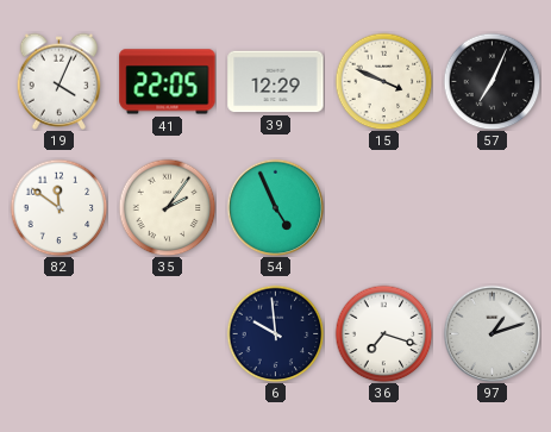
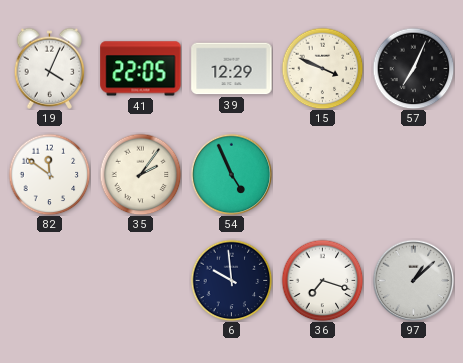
97: 1:12 -> 1:08 (413, 280)
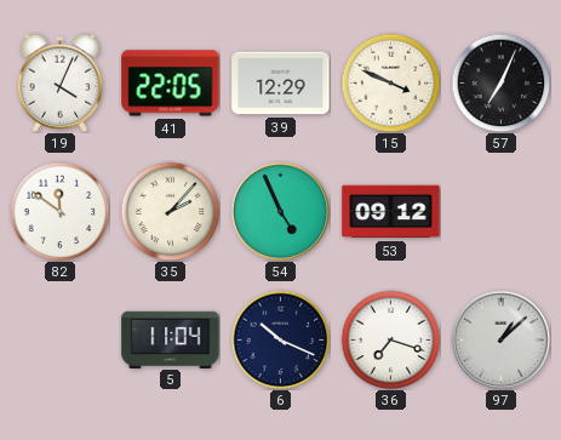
35: 2:06 -> 2:07 (170, 211)
53: none -> 09:12 (391, 212)
5: none -> 11:04 (171, 339)
6: 9:59 -> 10:19 (280, 339)
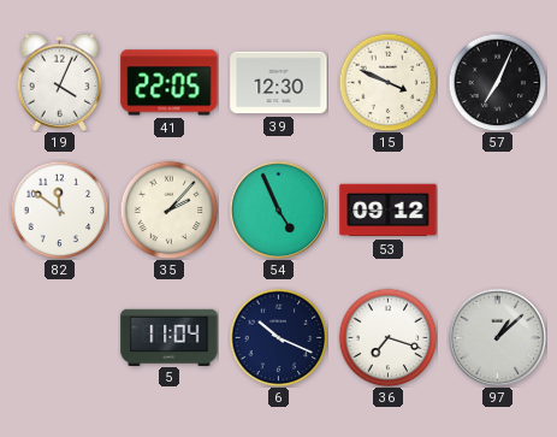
39: 12:29 -> 12:30 (279, 83)
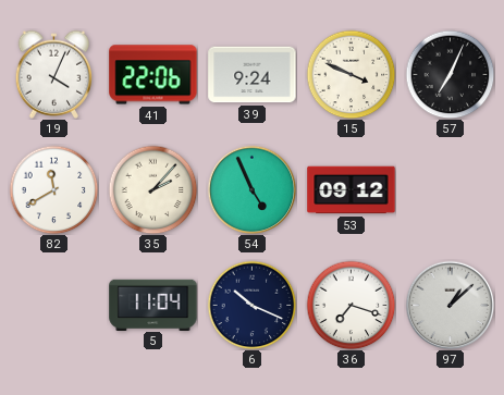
41: 22:05 -> 22:06 (153, 75)
39: 12:30 -> 9:24 (253, 75)
82: 11:51 -> 11:40 (53, 189)
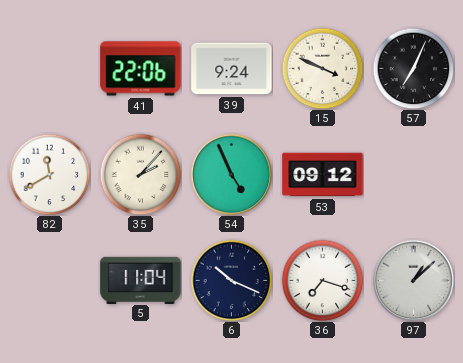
19: 4:04 -> none (54, 74)
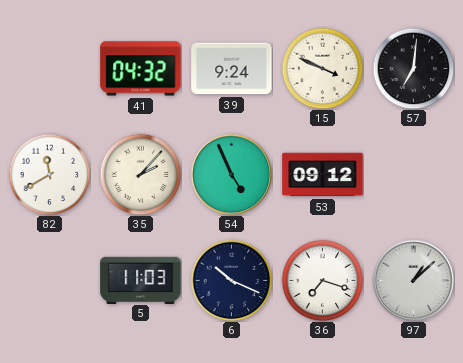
41: 22:06 -> 04:32 (141, 69)
57: 7:04 -> 7:01 (413, 68)
5: 11:04 -> 11:03 (141, 280)
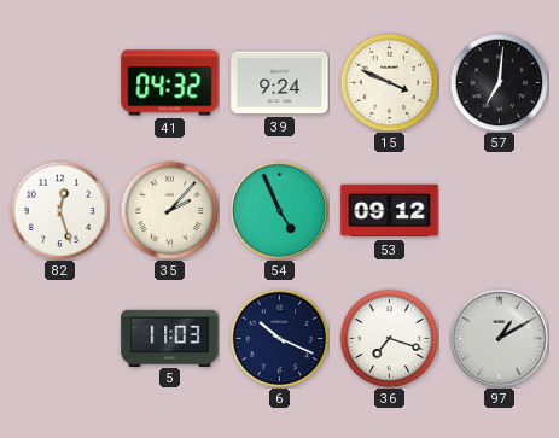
82: 11:40 -> 12:27 (59, 210)
97: 1:08 -> 1:10 (499, 338)
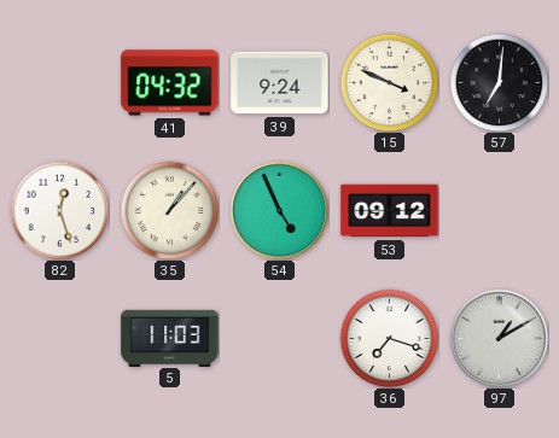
35: 2:07 -> 1:07 (169, 210)
6: 10:19 -> none (279, 338)
